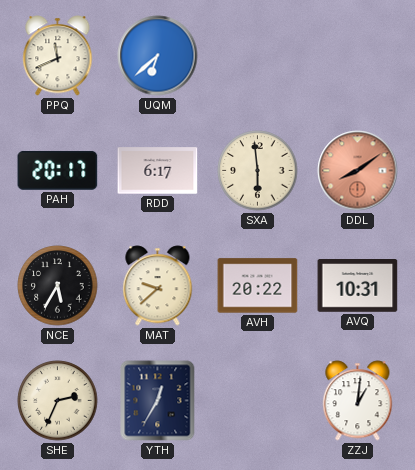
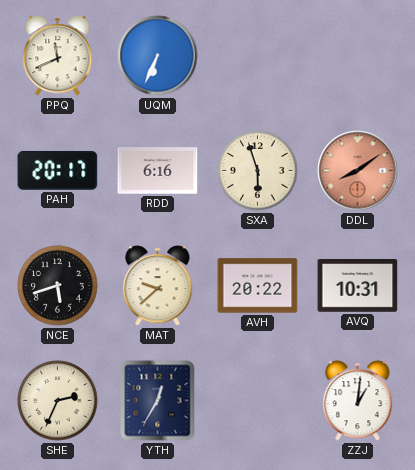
UQM: 6:38 -> 6:34 (158, 56)
RDD: 6:17 -> 6:16 (158, 171)
SXA: 5:59 -> 5:57 (258, 171)
NCE: 5:35 -> 5:42 (58, 286)
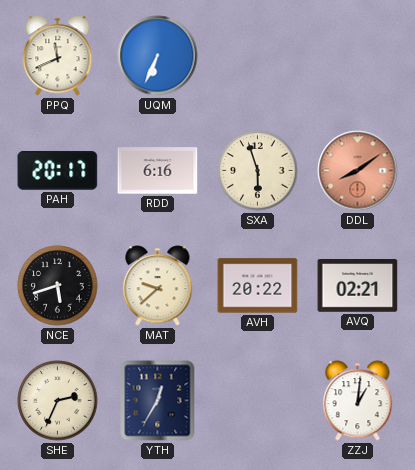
AVQ: 10:31 -> 02:21 (358, 286)
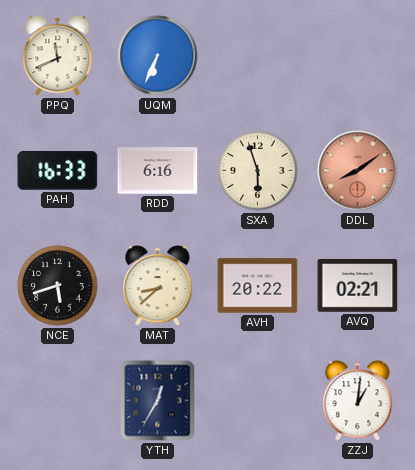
PAH: 20:17 -> 16:33 (58, 170)
MAT: 9:38 -> 8:38 (158, 286)
SHE: 2:34 -> none (58, 401)
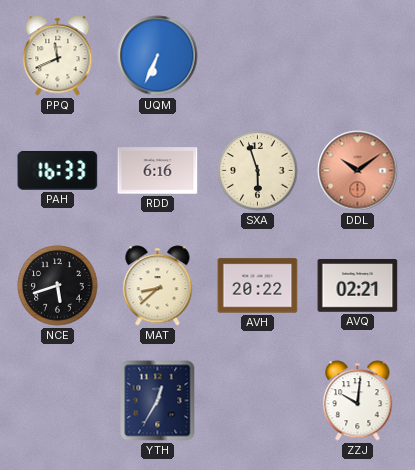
DDL: 8:09 -> 10:09 (358, 171)
ZZJ: 1:01 -> 10:01 (358, 401)
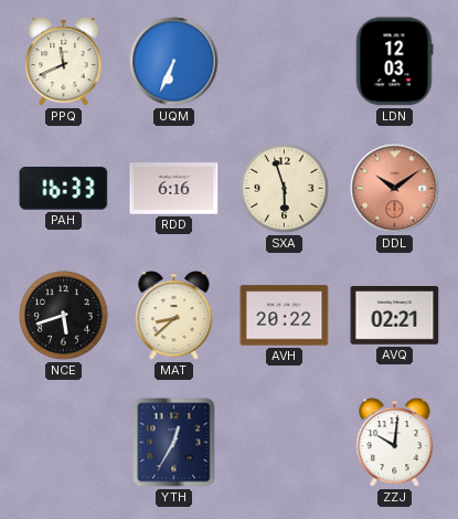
LDN: none -> 12:03 (394, 62)
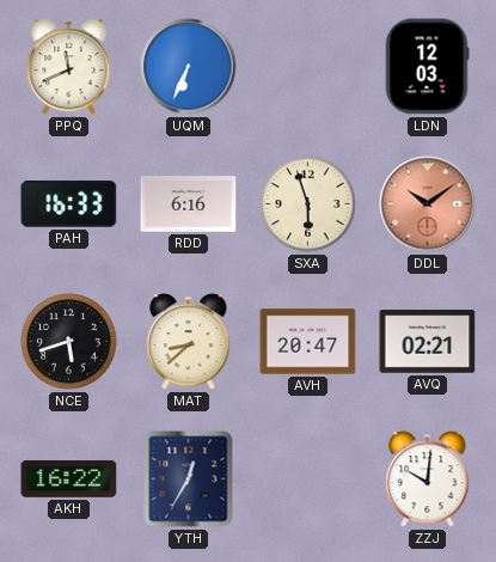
AVH: 20:22 -> 20:47 (308, 342)
AKH: none -> 16:22 (69, 479)
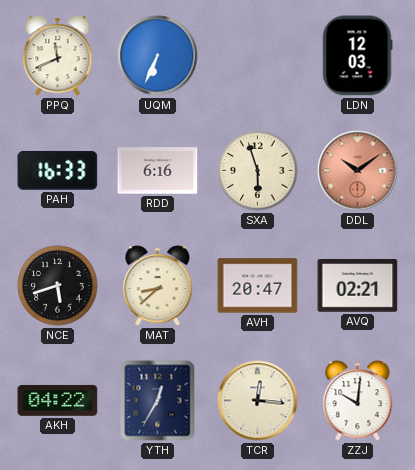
AKH: 16:22 -> 04:22 (58, 401)
TCR: none -> 12:16 (258, 401)
